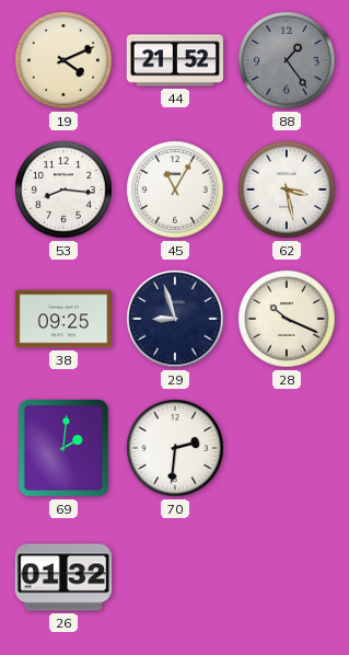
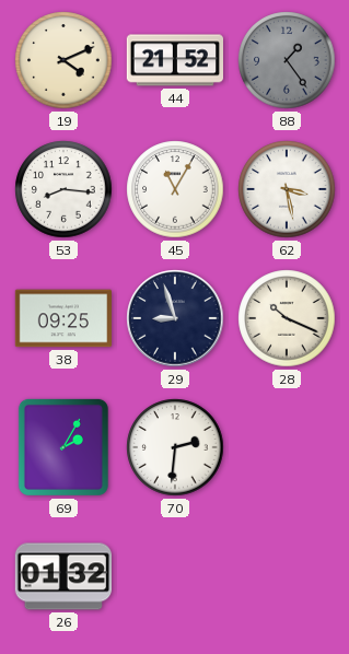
69: 2:01 -> 2:05 (63, 447)
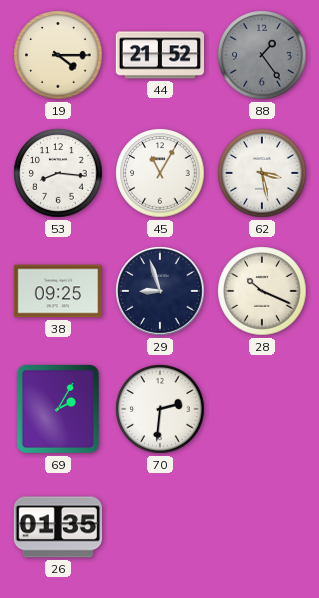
19: 4:11 -> 4:15 (58, 55)
26: 01:32 -> 01:35 (57, 527)
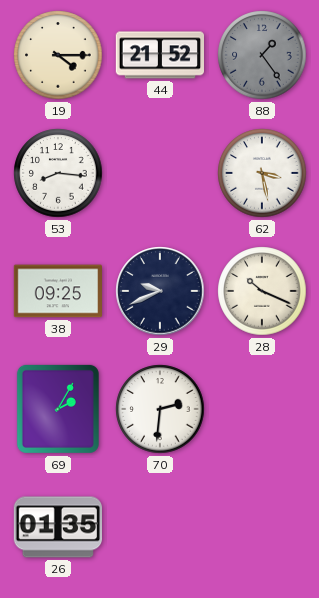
45: 11:05 -> none (160, 173)
29: 8:57 -> 9:41 (160, 291)
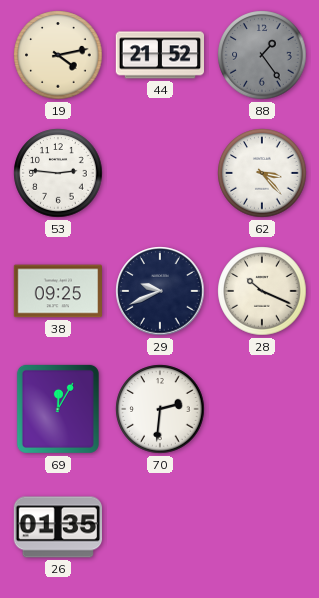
19: 4:15 -> 4:13 (58, 55)
53: 8:16 -> 2:46 (58, 173)
62: 3:28 -> 3:23 (262, 173)
69: 2:05 -> 12:05 (58, 409)
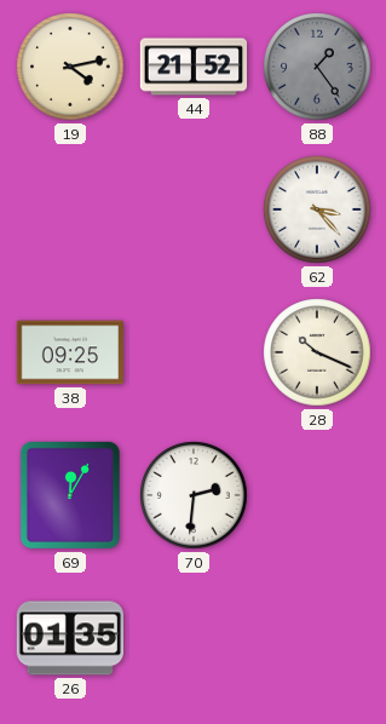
53: 2:46 -> none (58, 173)
29: 9:41 -> none (160, 291)
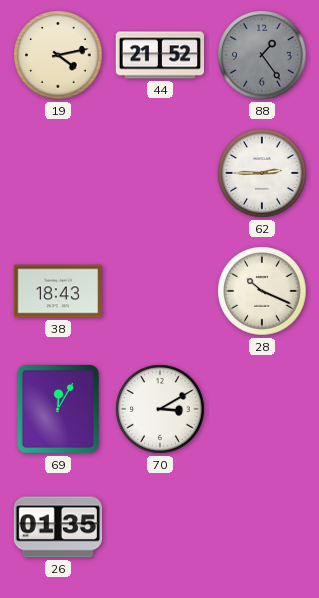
62: 3:23 -> 2:45 (262, 173)
38: 09:25 -> 18:43 (57, 291)
70: 2:31 -> 3:10 (160, 409)
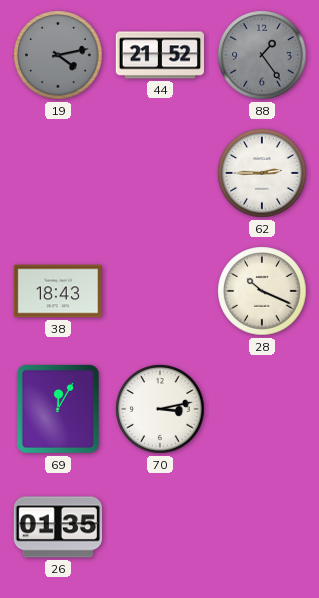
19 dial: cream -> grey (58, 55)
70: 3:10 -> 3:13 (160, 409)
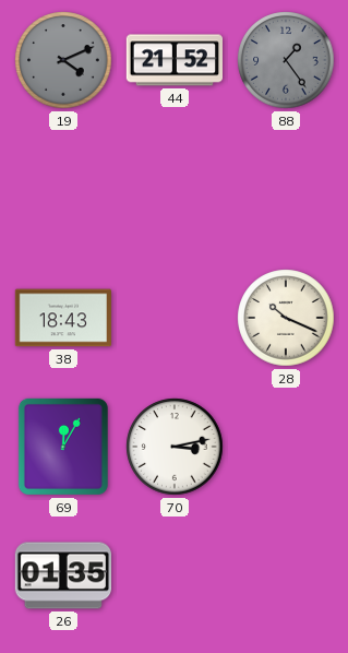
19: 4:13 -> 4:11 (63, 60)
62: 2:45 -> none (262, 173)
